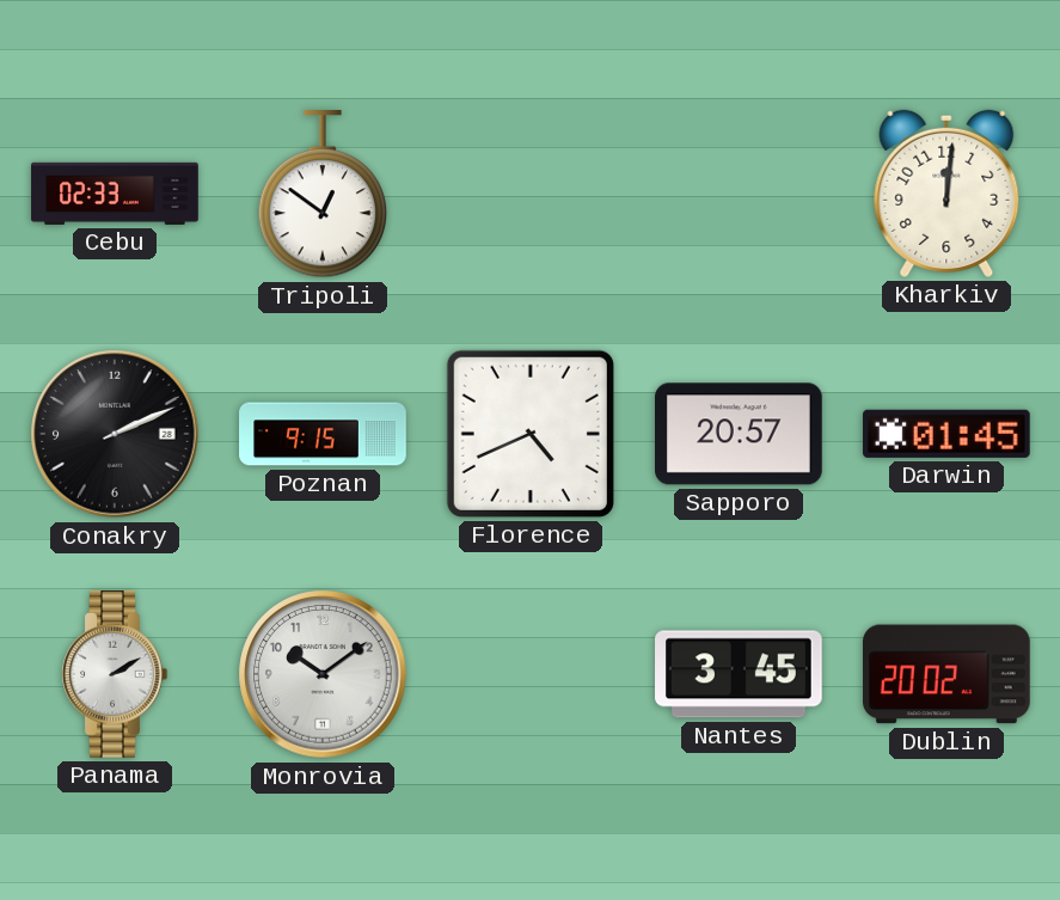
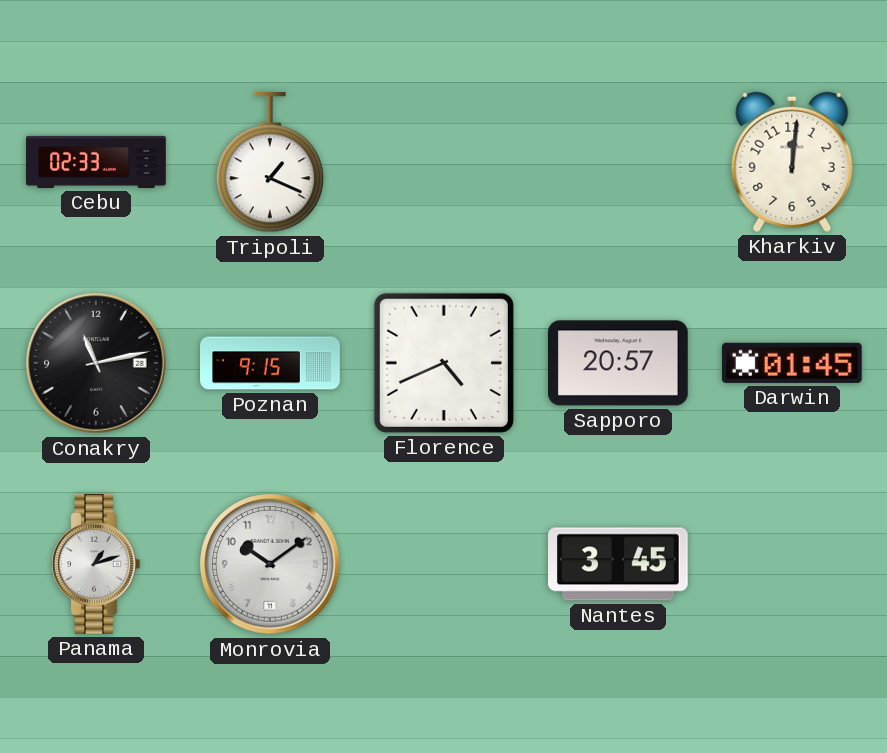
Tripoli: 12:51 -> 1:19 (269, 163)
Conakry: 2:11 -> 11:13 (96, 363)
Panama: 2:10 -> 1:12 (96, 565)
Dublin: 20:02 -> none (948, 674)
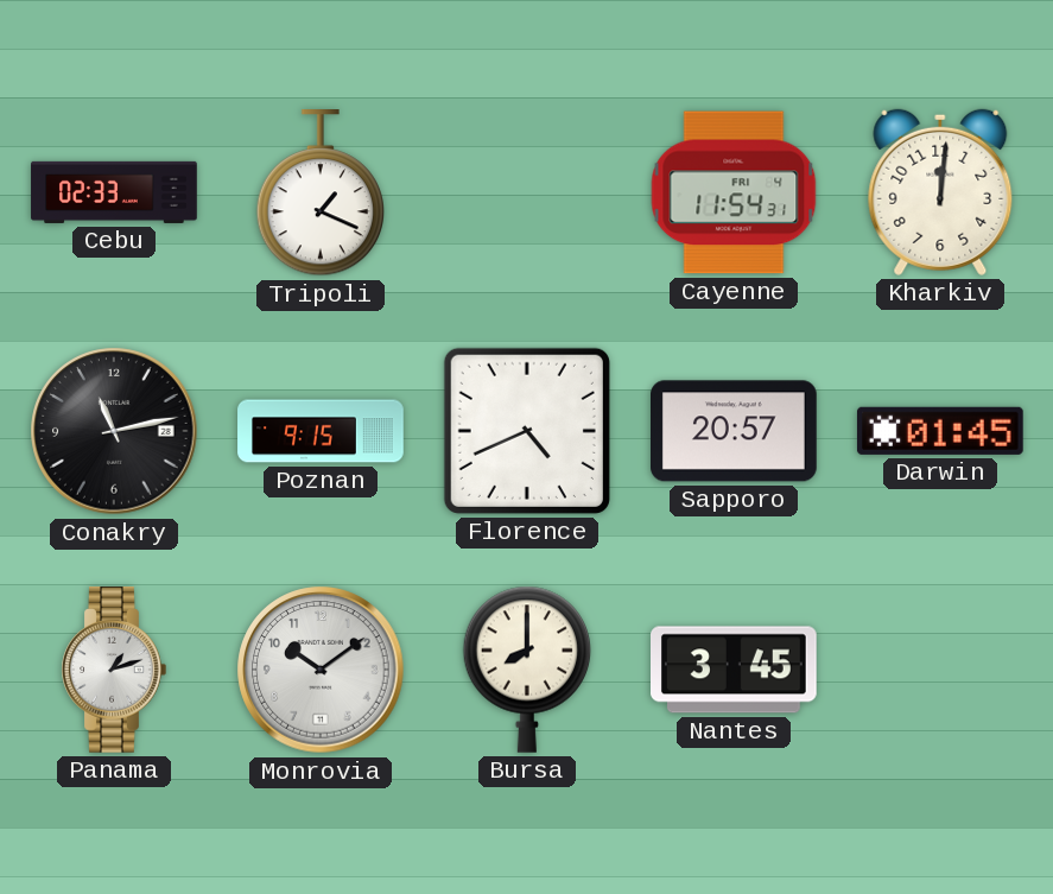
Cayenne: none -> 11:54 (734, 192)
Bursa: none -> 8:00 (526, 670)
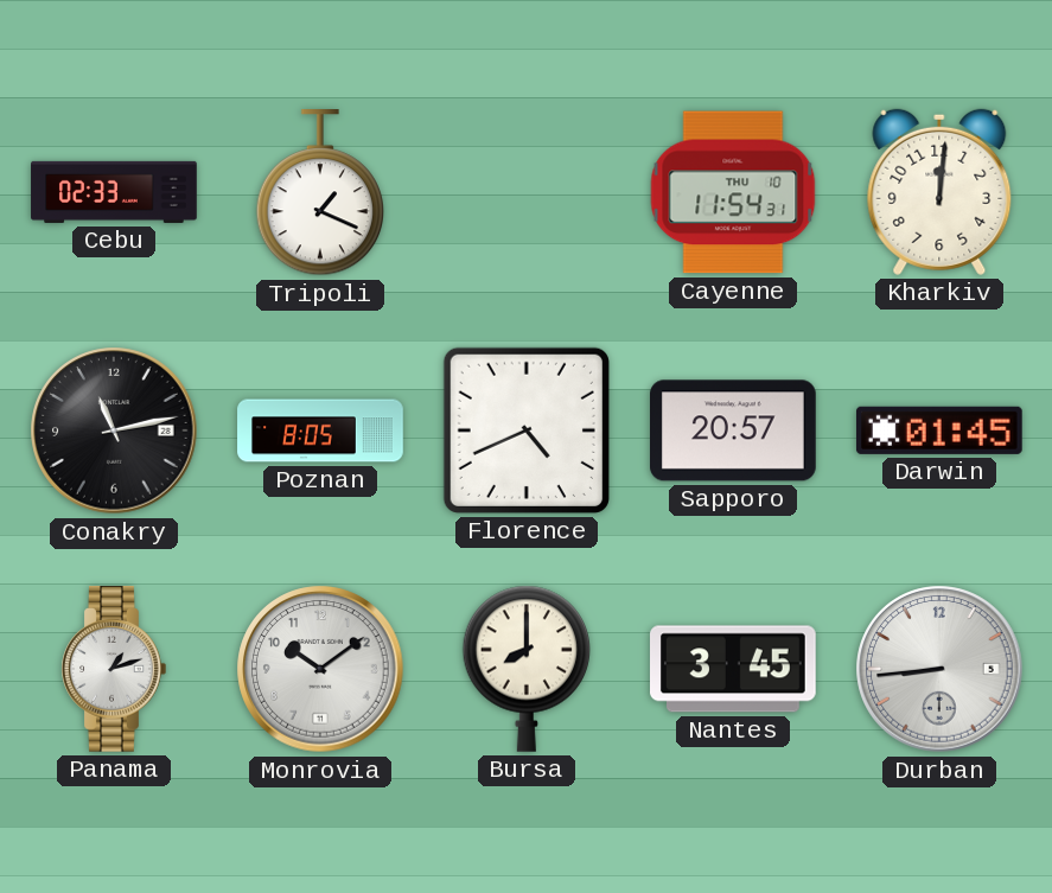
Cayenne date: FRI 4 -> THU 10 (733, 192)
Poznan: 9:15 -> 8:05 (320, 430)
Durban: none -> 8:44 (939, 669)
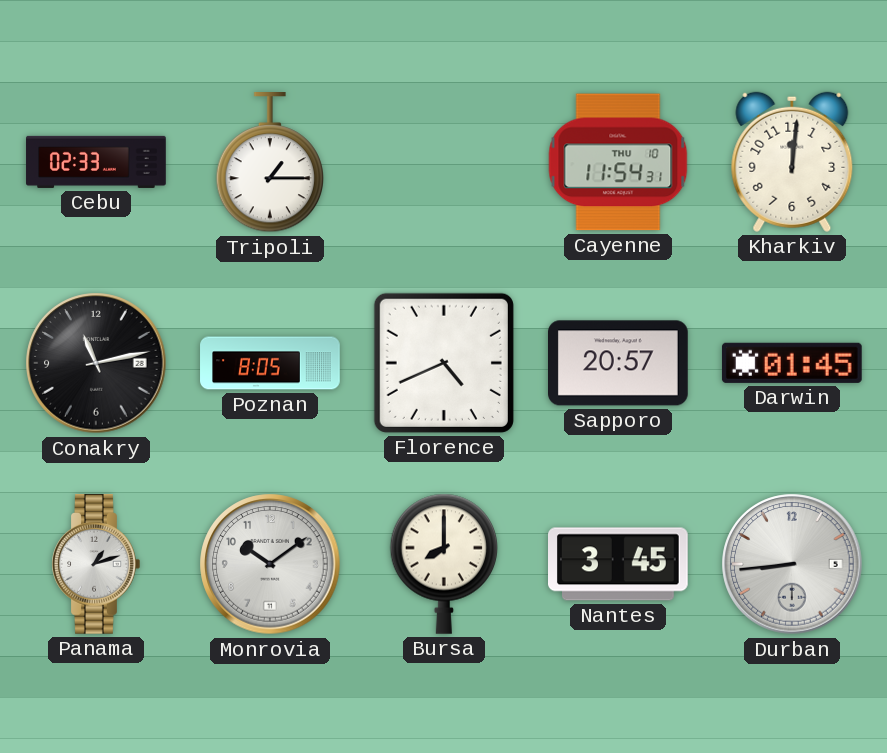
Tripoli: 1:19 -> 1:15 (269, 163)
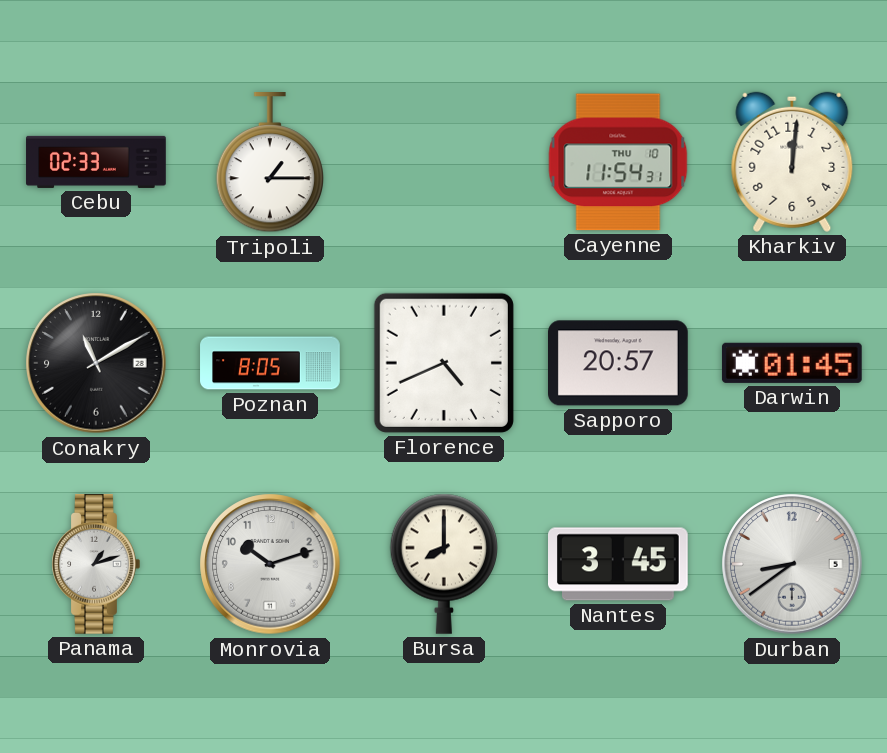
Conakry: 11:13 -> 11:10 (96, 363)
Monrovia: 10:09 -> 10:12 (270, 564)
Durban: 8:44 -> 8:39 (792, 564)
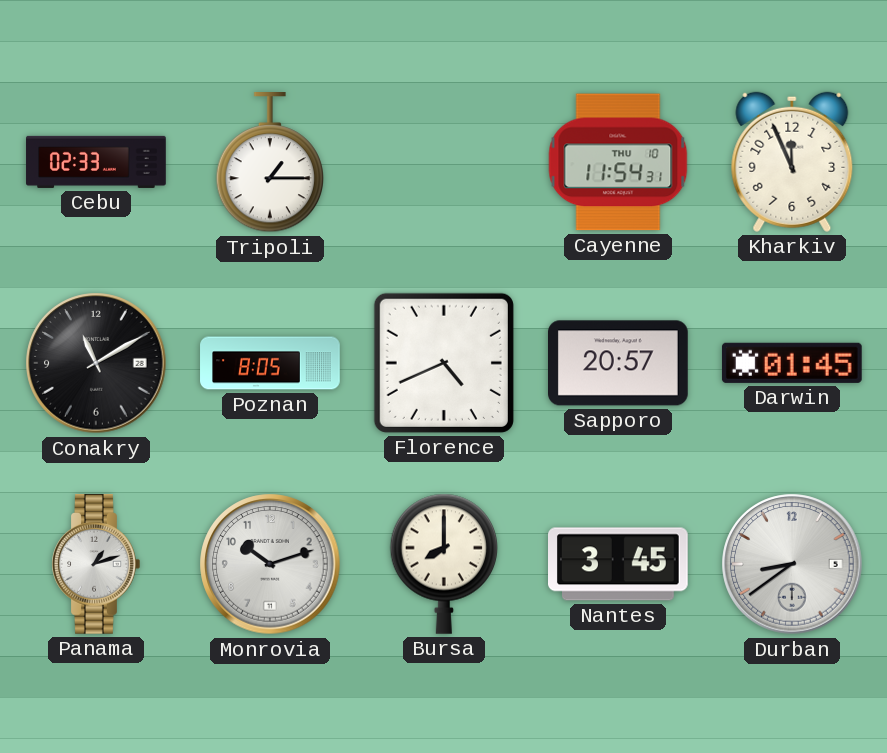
Kharkiv: 12:01 -> 11:56 (792, 162)
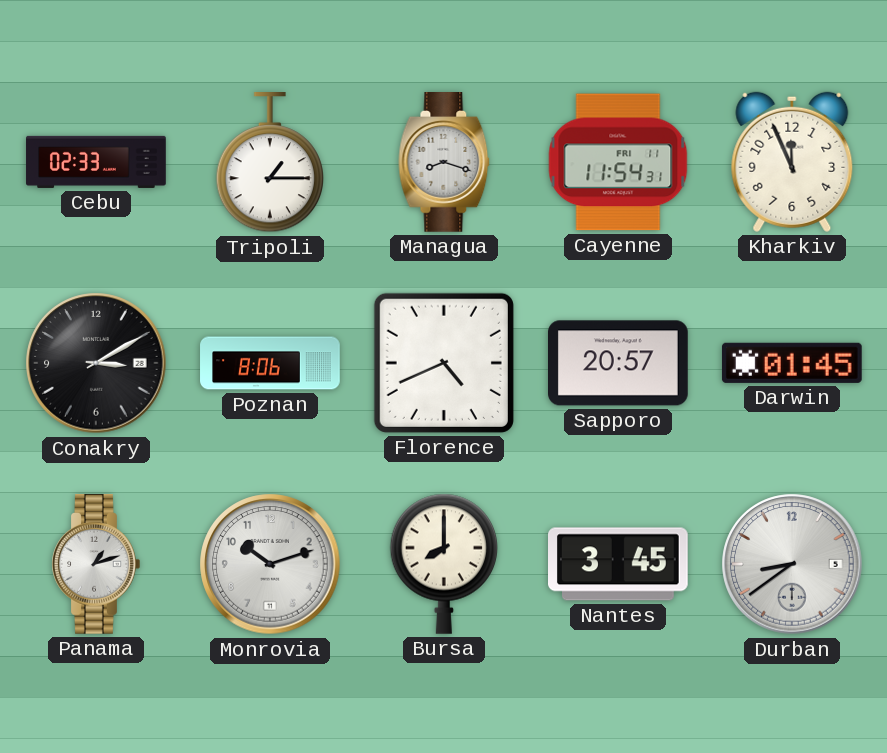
Managua: none -> 8:18 (444, 163)
Cayenne date: THU 10 -> FRI 11 (618, 162)
Conakry: 11:10 -> 3:10 (96, 363)
Poznan: 8:05 -> 8:06 (270, 363)
